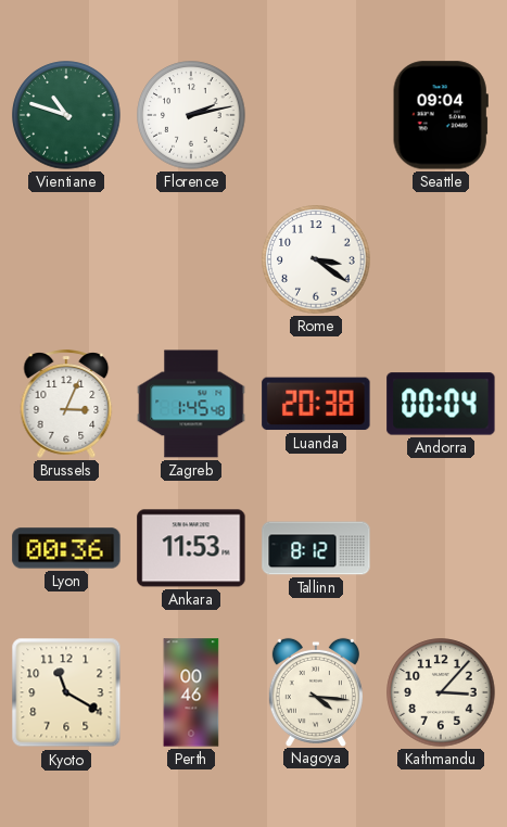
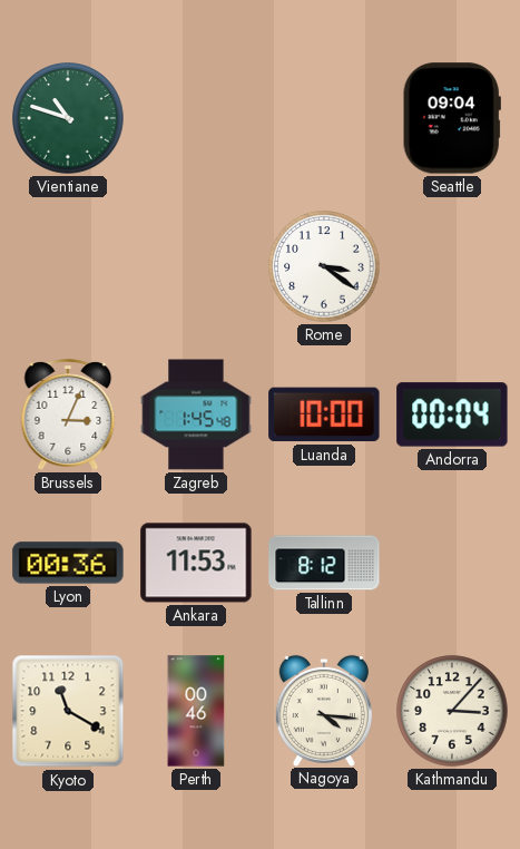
Florence: 2:13 -> none (191, 115)
Luanda: 20:38 -> 10:00 (324, 414)
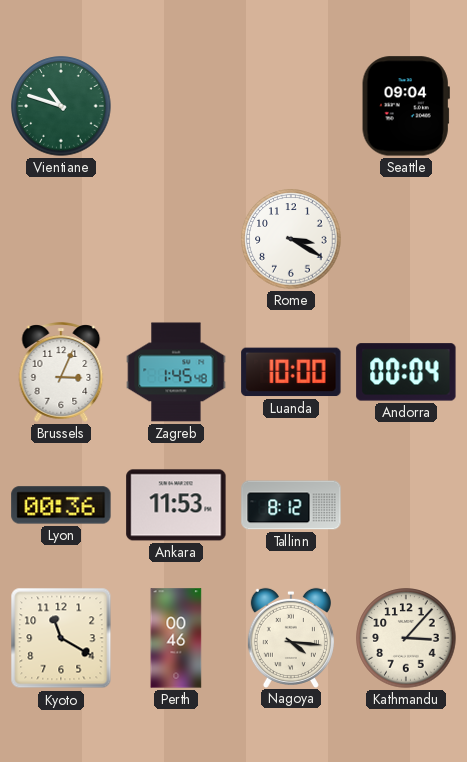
Rome: 3:21 -> 3:20 (291, 239)
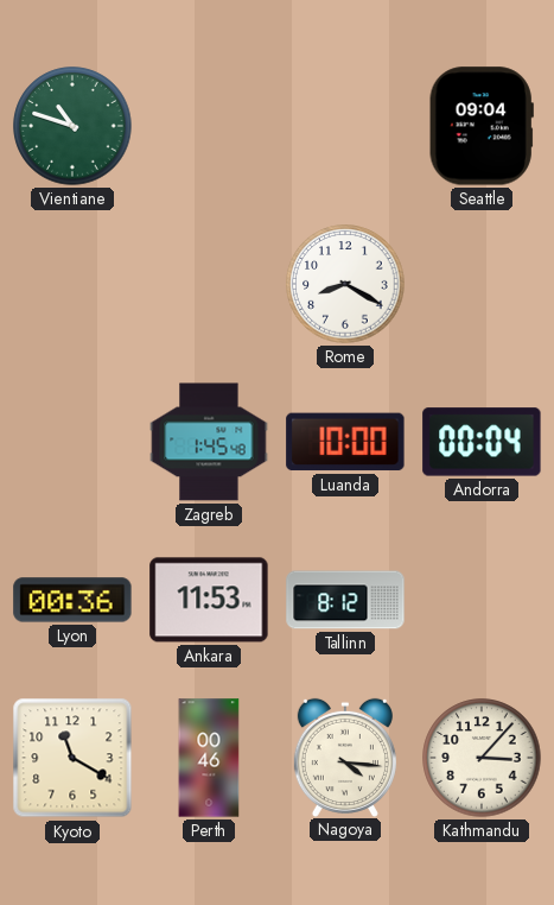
Rome: 3:20 -> 8:20 (345, 284)
Brussels: 3:04 -> none (61, 372)
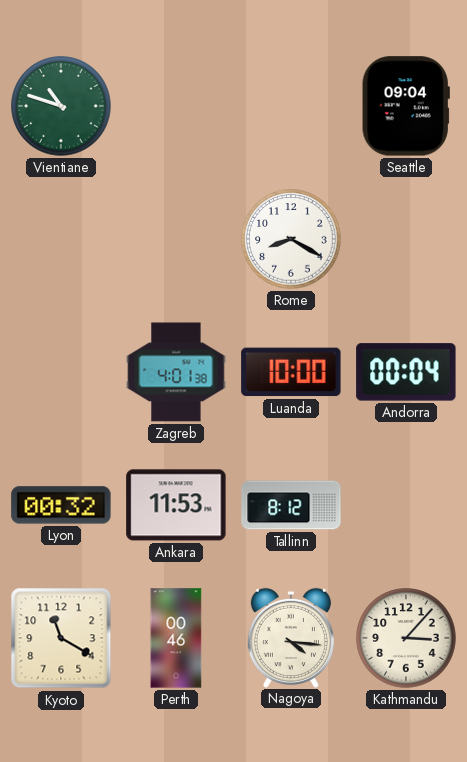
Zagreb: 1:45 -> 4:01 (176, 372)
Lyon: 00:36 -> 00:32 (61, 505)
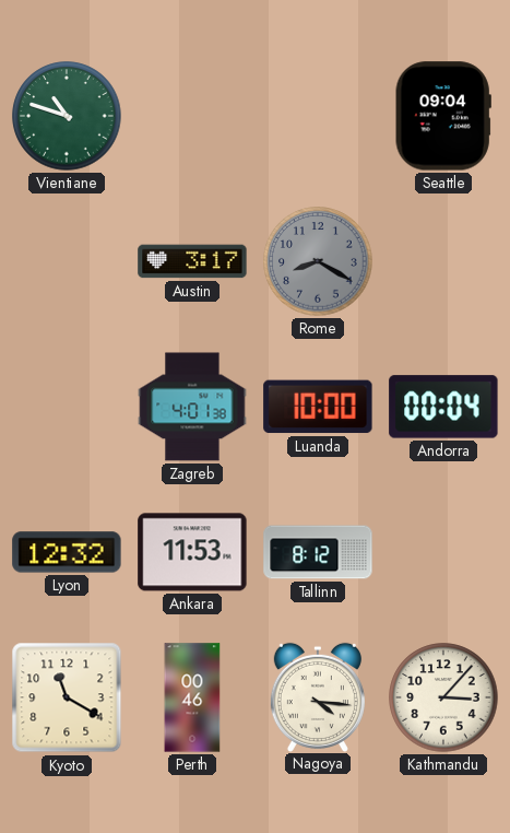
Austin: none -> 3:17 (192, 261)
Rome dial: white -> grey (318, 261)
Lyon: 00:32 -> 12:32 (67, 552)
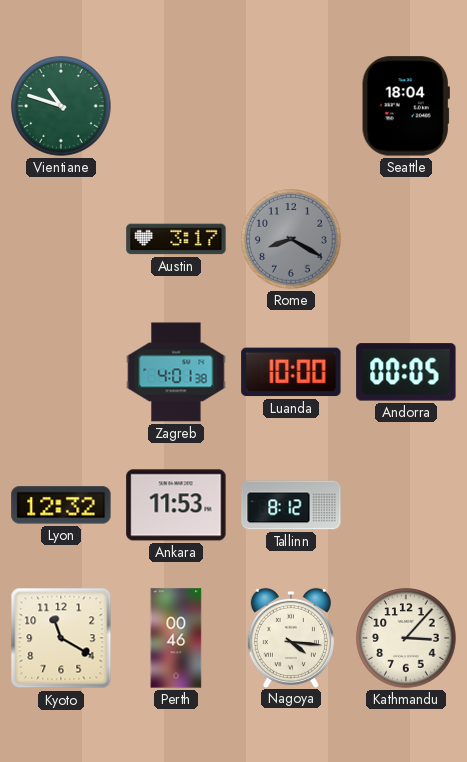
Seattle: 09:04 -> 18:04 (406, 106)
Andorra: 00:04 -> 00:05 (406, 372)
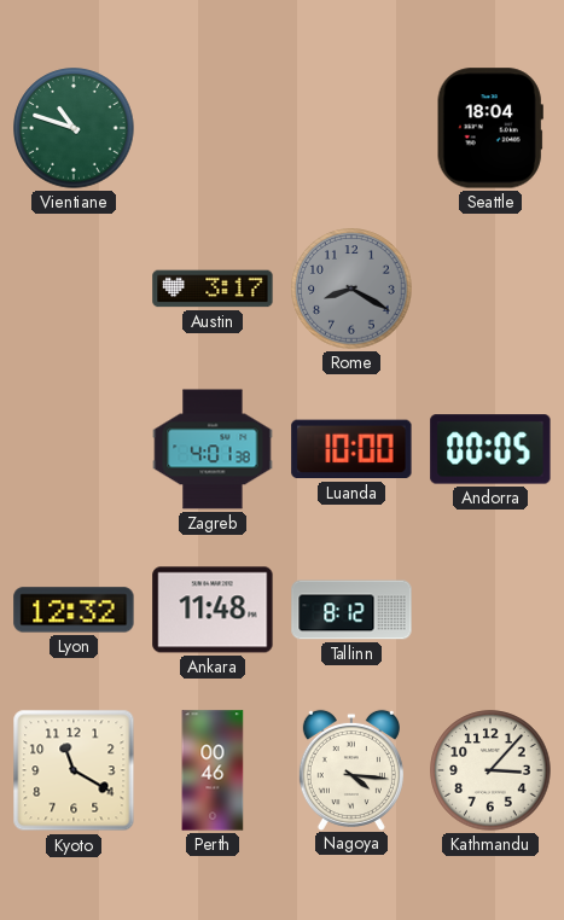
Ankara: 11:53 -> 11:48 (213, 610)
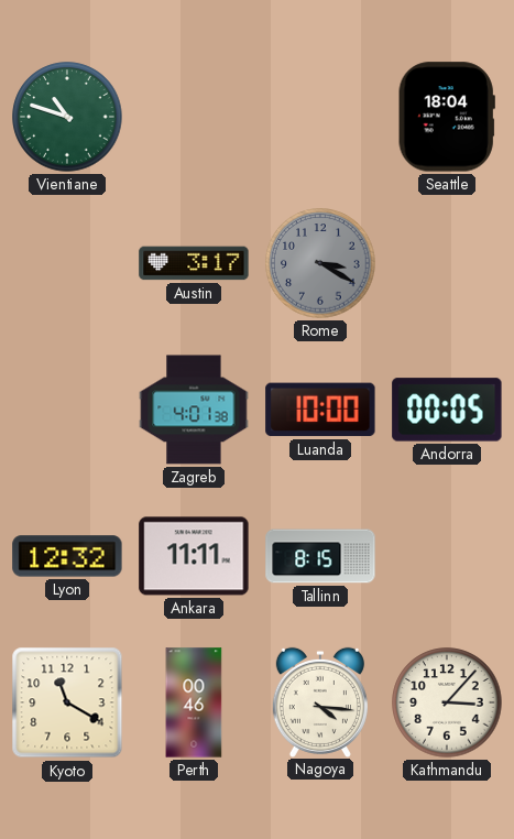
Rome: 8:20 -> 3:20 (320, 263)
Ankara: 11:48 -> 11:11 (194, 556)
Tallinn: 8:12 -> 8:15 (320, 556)
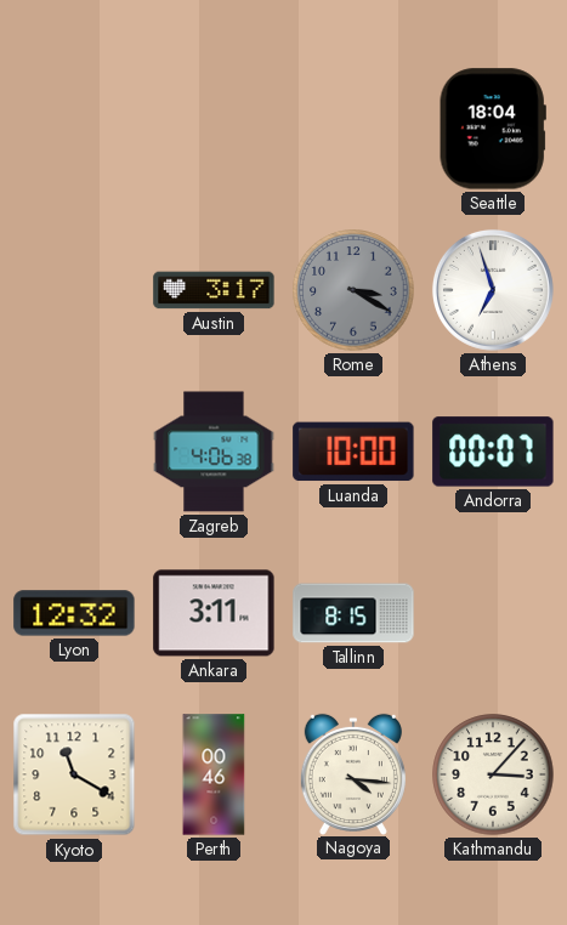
Vientiane: 10:48 -> none (67, 117)
Athens: none -> 6:57 (493, 290)
Zagreb: 4:01 -> 4:06 (214, 452)
Andorra: 00:05 -> 00:07 (493, 452)
Ankara: 11:11 -> 3:11 (214, 613)
